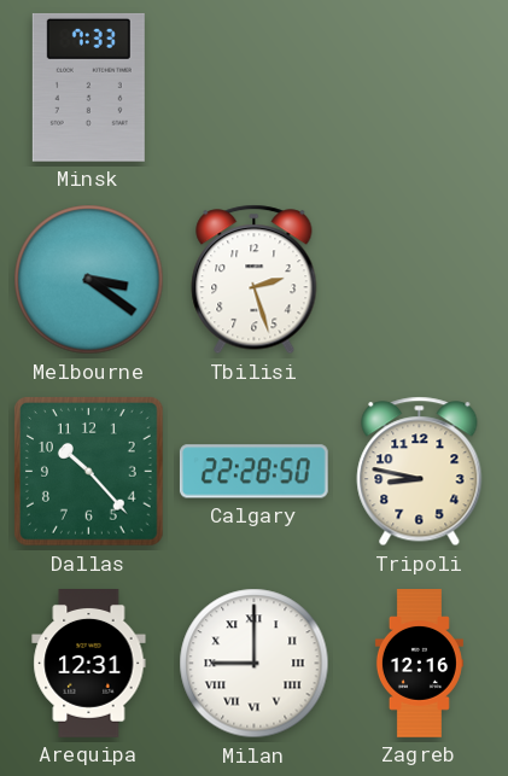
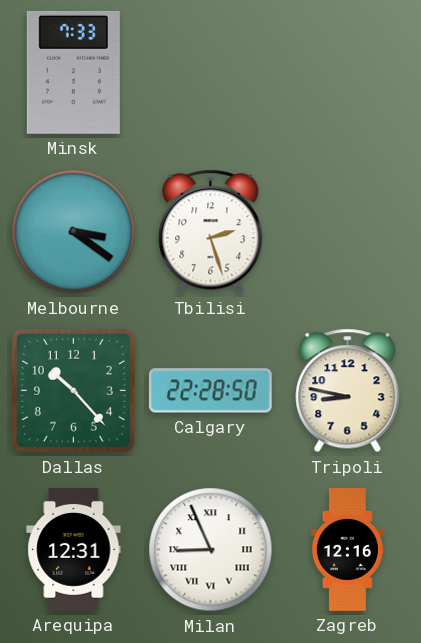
Milan: 9:00 -> 8:56 (211, 550)
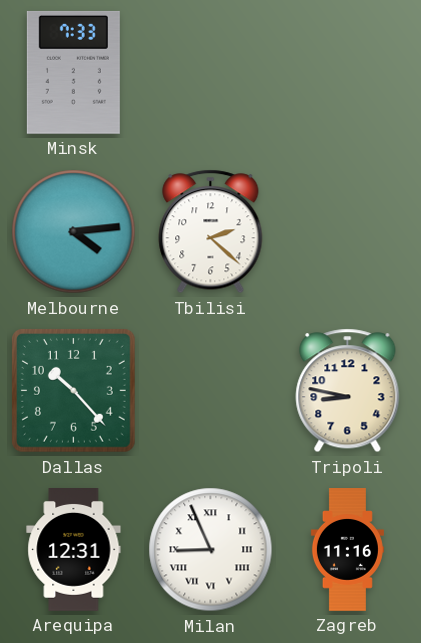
Melbourne: 3:21 -> 4:14 (74, 232)
Tbilisi: 2:27 -> 2:22 (211, 232)
Calgary: 22:28 -> none (210, 391)
Zagreb: 12:16 -> 11:16 (347, 550)
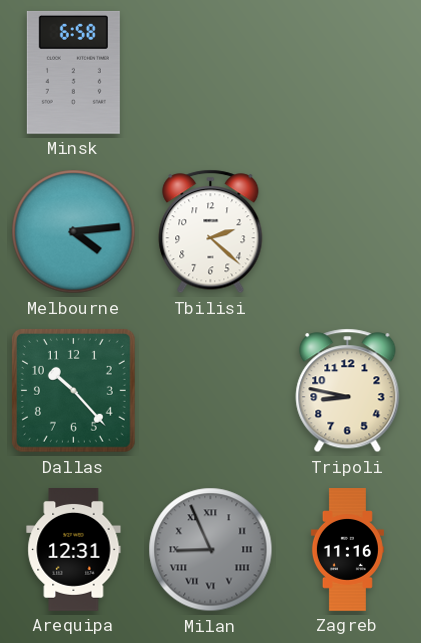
Minsk: 7:33 -> 6:58 (73, 72)
Milan dial: white -> grey (211, 550)
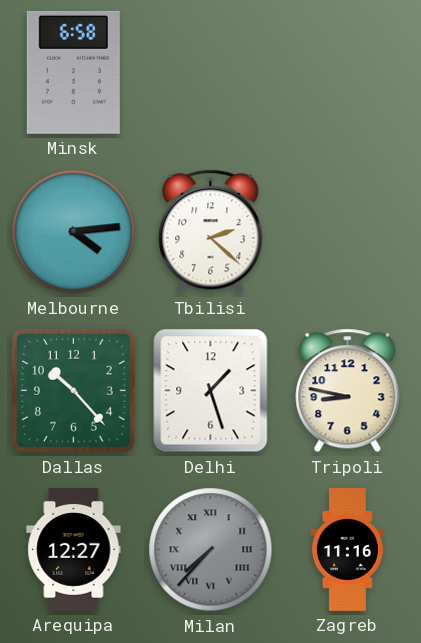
Delhi: none -> 1:27 (211, 391)
Arequipa: 12:31 -> 12:27 (74, 550)
Milan: 8:56 -> 7:37 (211, 550)
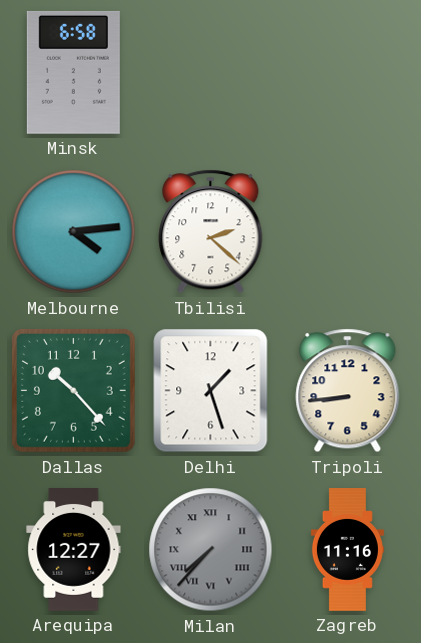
Tripoli: 8:47 -> 8:44 (348, 391)
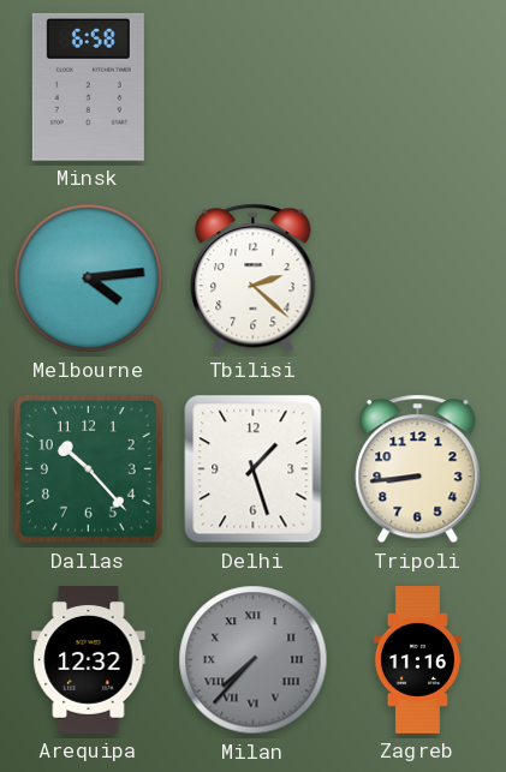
Arequipa: 12:27 -> 12:32 (89, 660)
